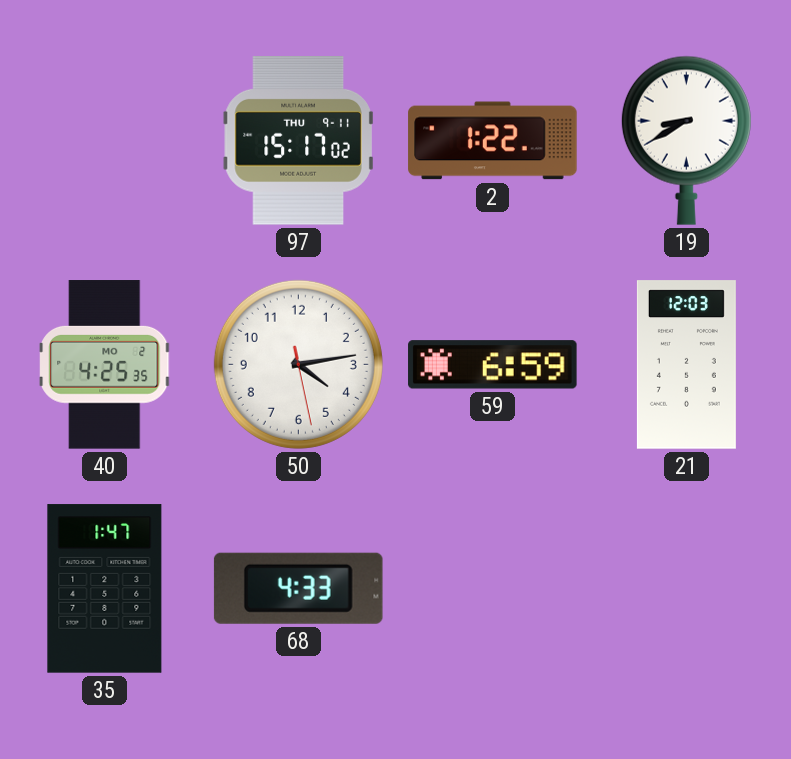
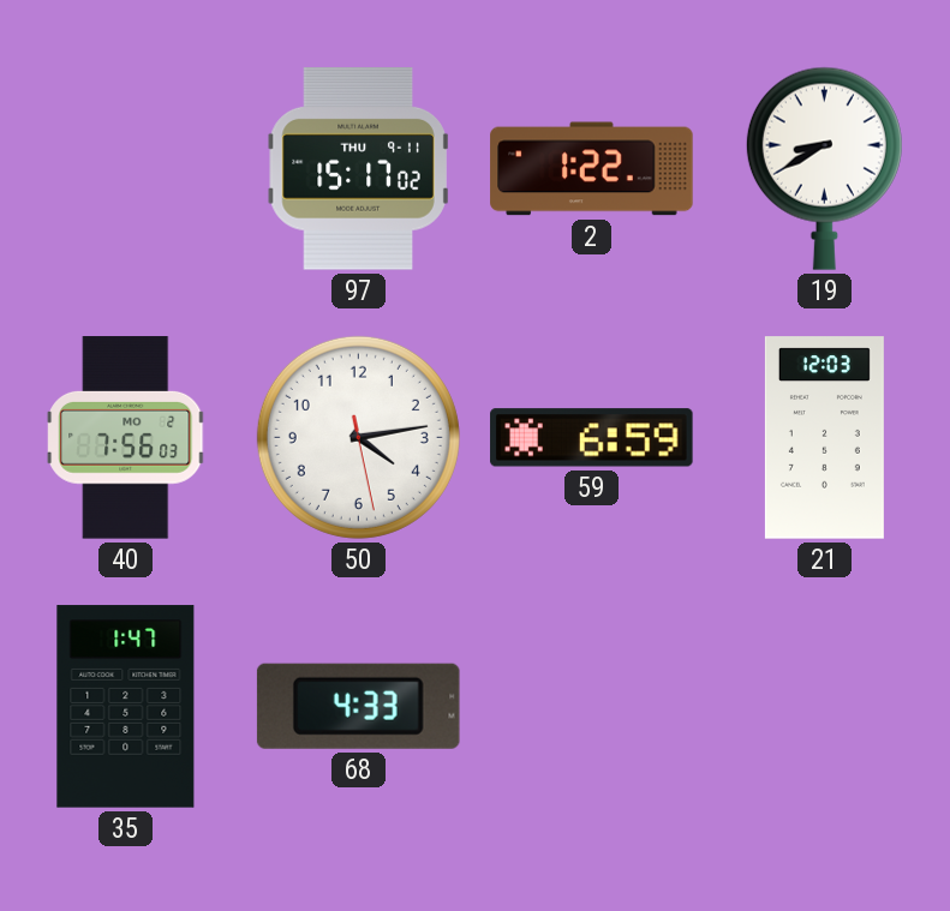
40: 4:25 -> 7:56 (126, 438)
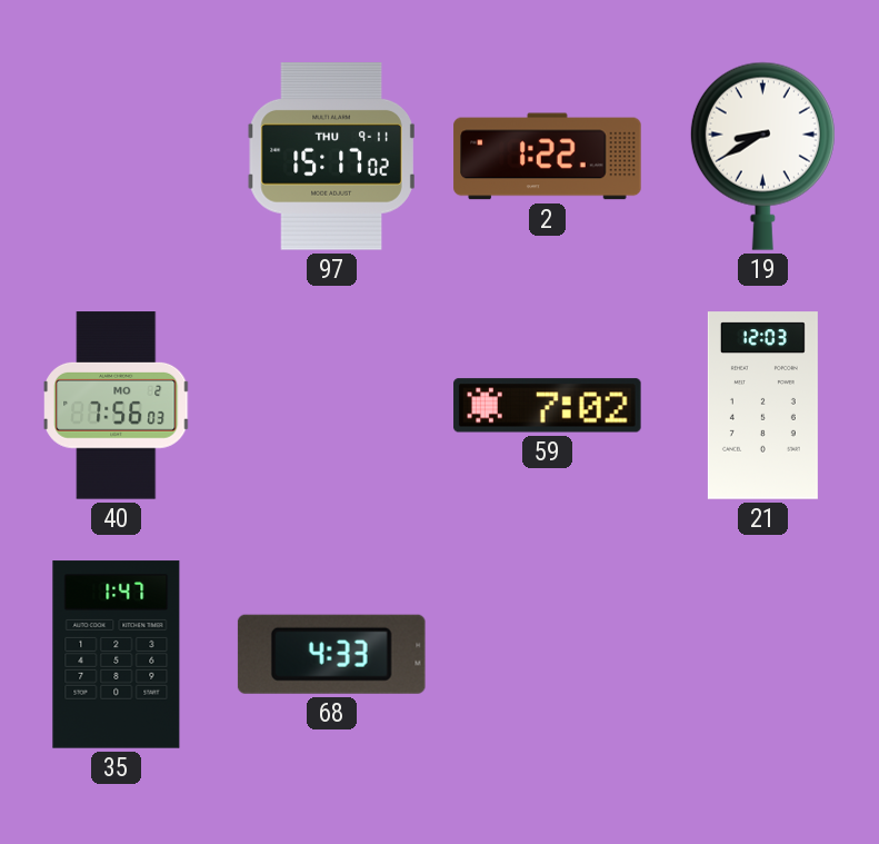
50: 4:13 -> none (358, 437)
59: 6:59 -> 7:02 (548, 406)
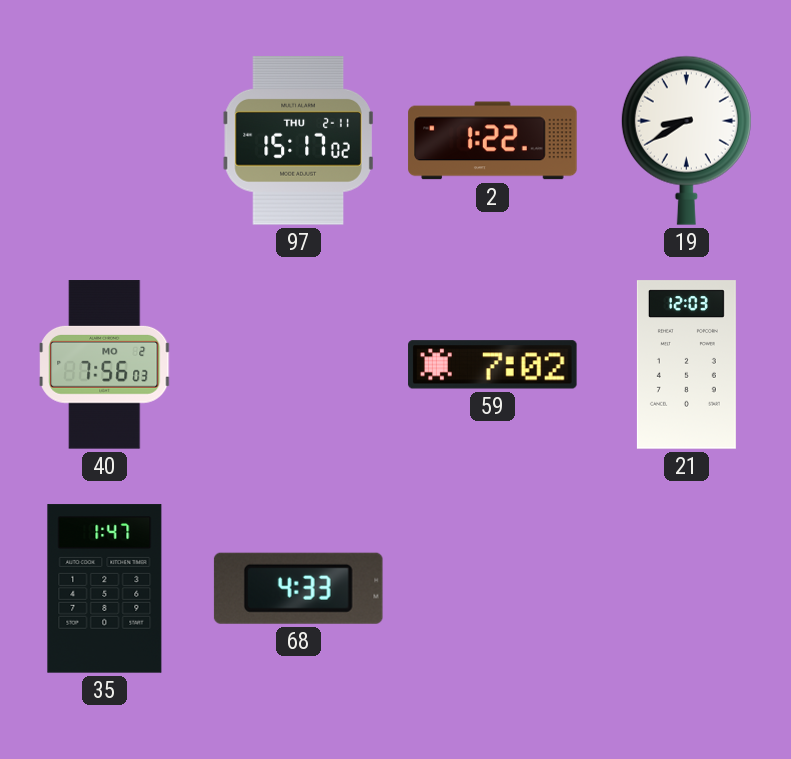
97 date: THU 9-11 -> THU 2-11 (299, 141)
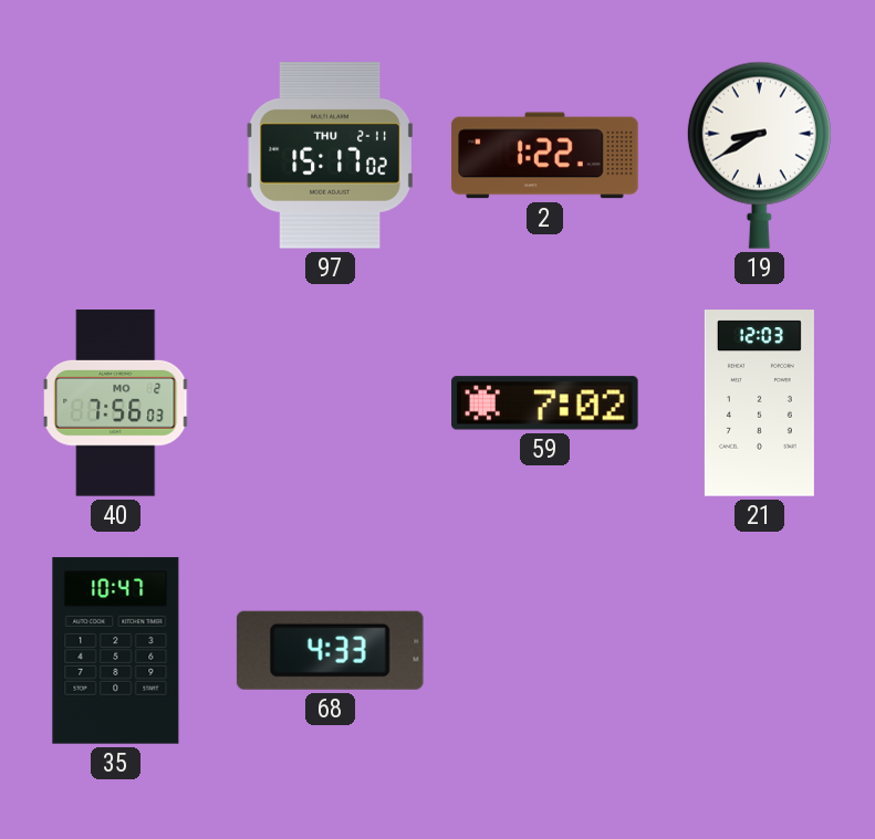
35: 1:47 -> 10:47 (116, 651)
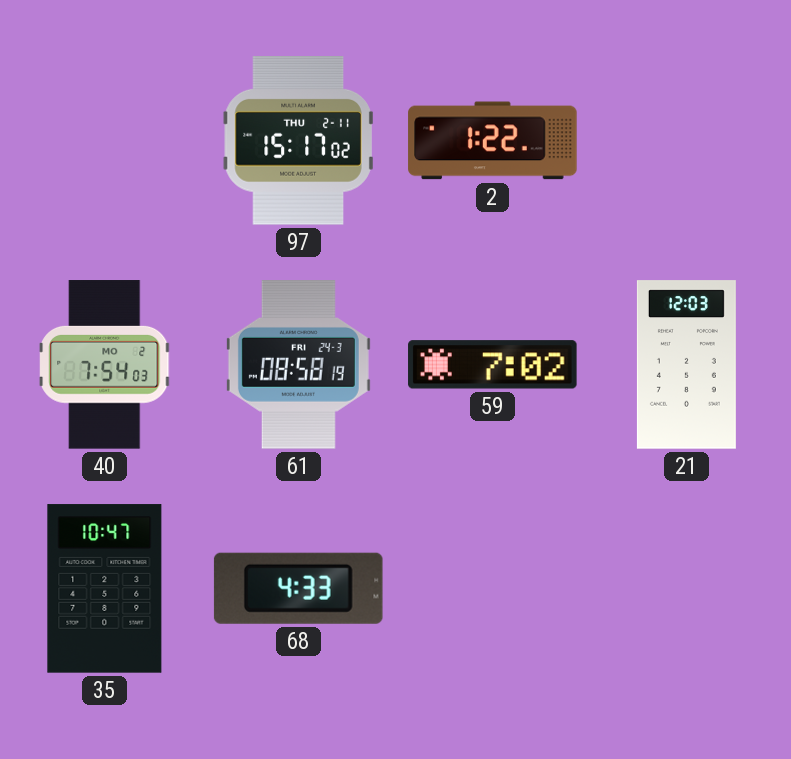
19: 8:40 -> none (759, 155)
40: 7:56 -> 7:54 (105, 365)
61: none -> 08:58 (298, 365)
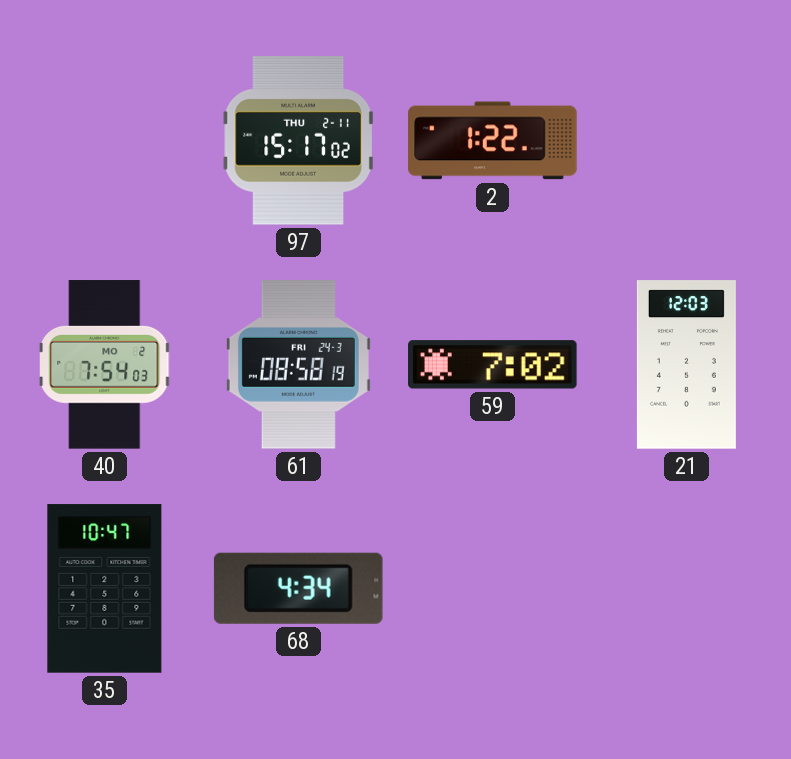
68: 4:33 -> 4:34 (298, 588)
